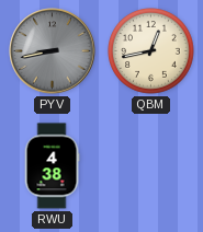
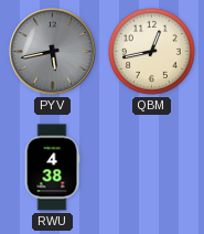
PYV: 8:43 -> 5:43 (53, 52)
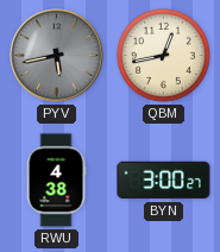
BYN: none -> 3:00 (164, 181)
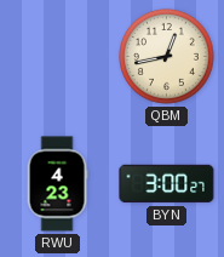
PYV: 5:43 -> none (57, 56)
RWU: 4:38 -> 4:23 (57, 184)
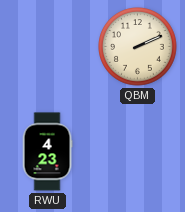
QBM: 12:43 -> 2:11 (138, 47)
BYN: 3:00 -> none (167, 184)
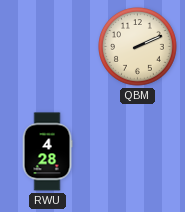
RWU: 4:23 -> 4:28 (47, 152)
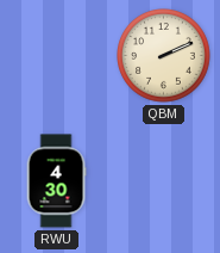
RWU: 4:28 -> 4:30 (56, 181)
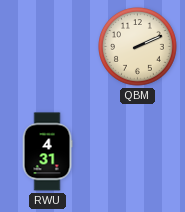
RWU: 4:30 -> 4:31 (47, 152)
